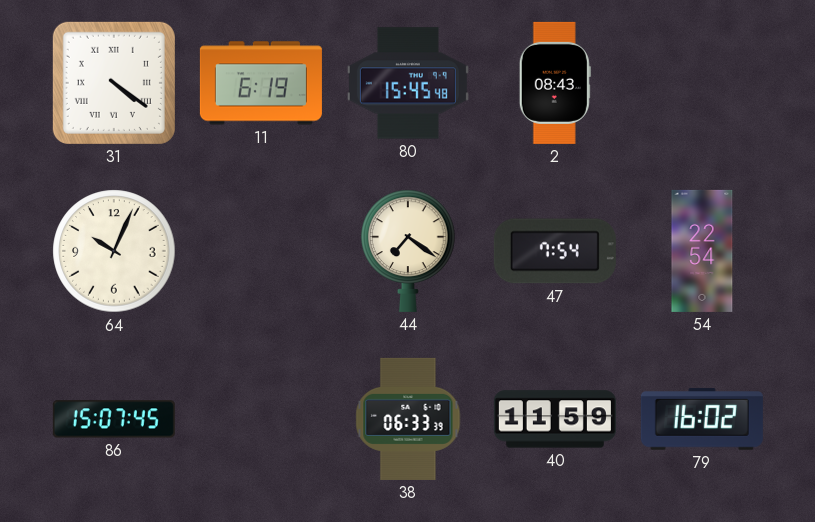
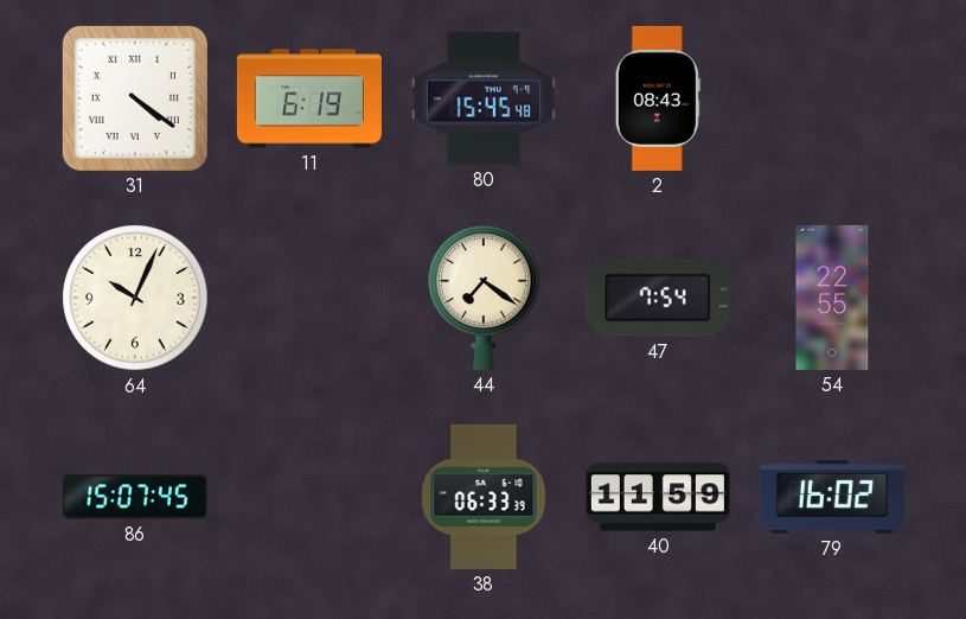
54: 22:54 -> 22:55 (832, 298)
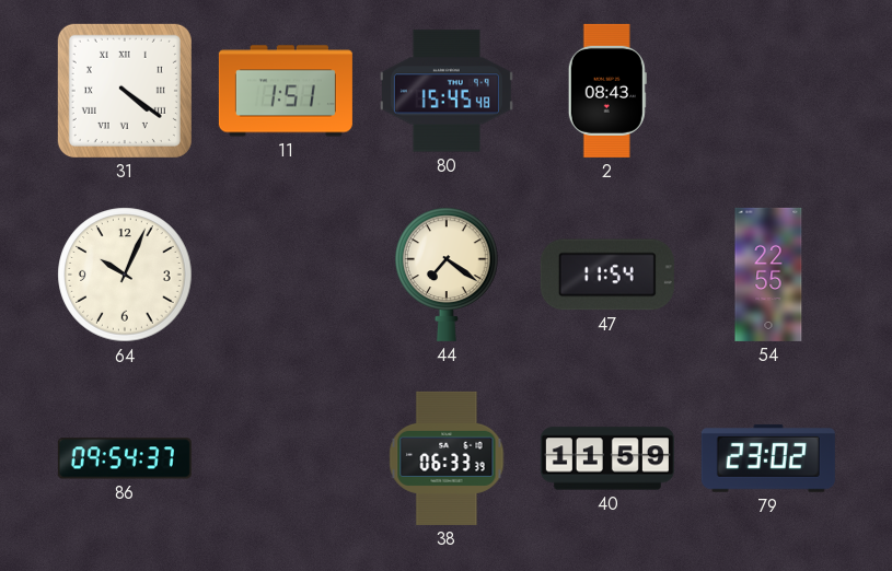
11: 6:19 -> 1:51 (286, 91)
47: 7:54 -> 11:54 (607, 275)
86: 15:07 -> 09:54 (125, 458)
79: 16:02 -> 23:02 (768, 458)
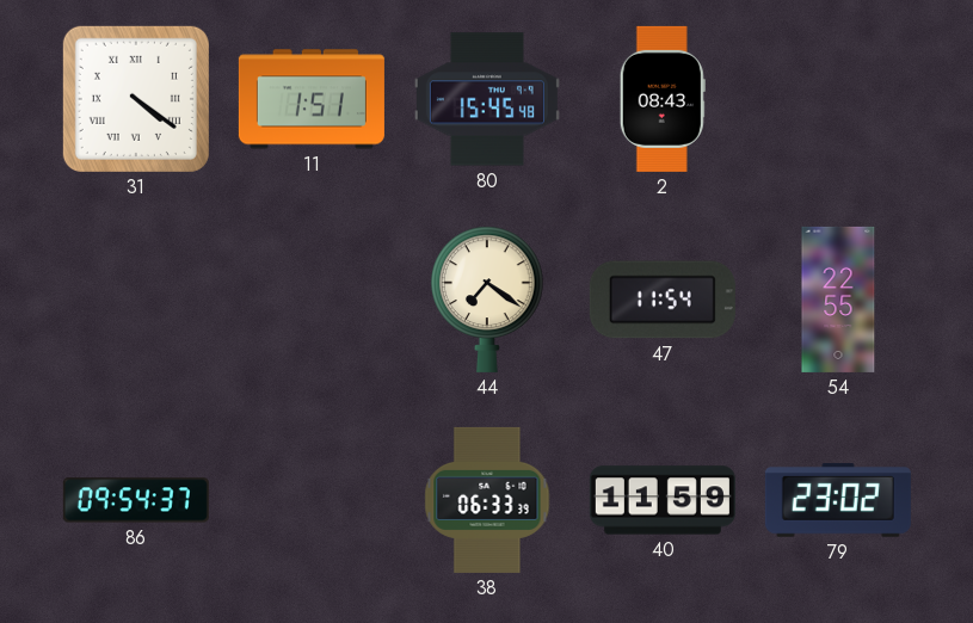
64: 10:04 -> none (125, 275)
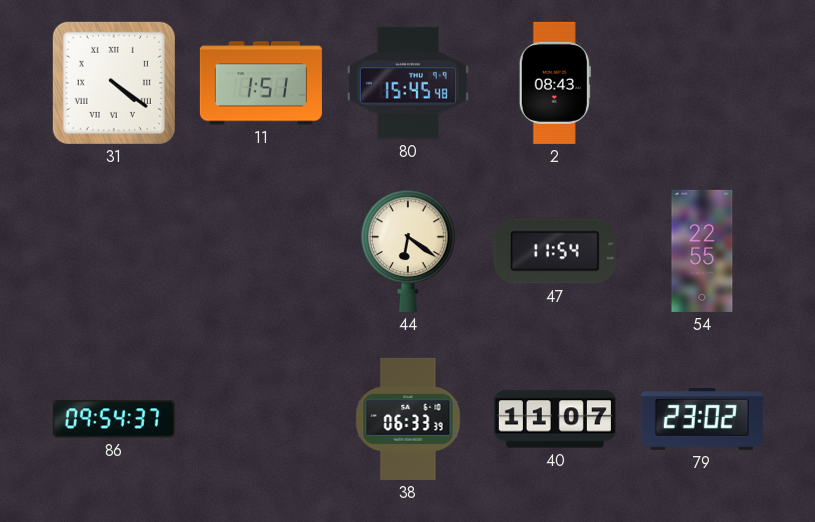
44: 7:21 -> 6:21 (409, 251)
40: 11:59 -> 11:07 (555, 419)
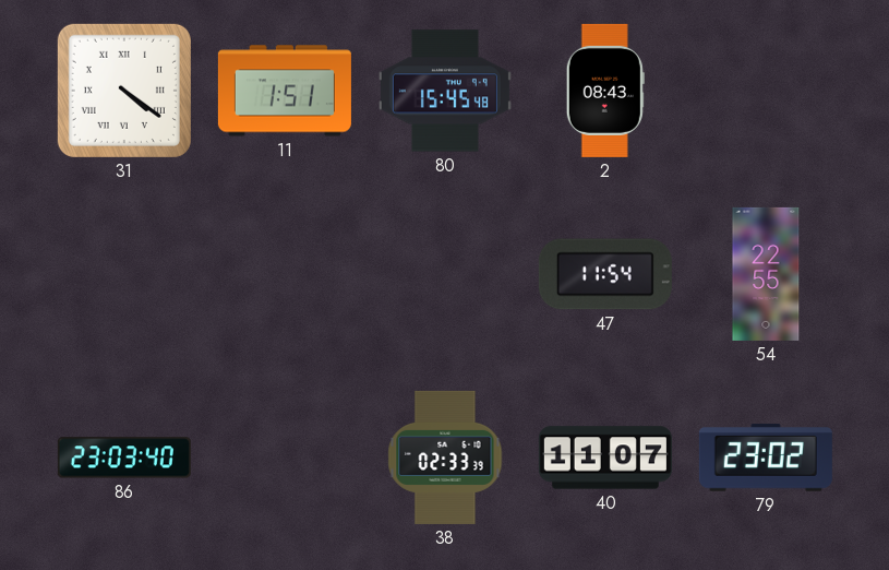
44: 6:21 -> none (409, 251)
86: 09:54 -> 23:03 (124, 458)
38: 06:33 -> 02:33 (445, 458)
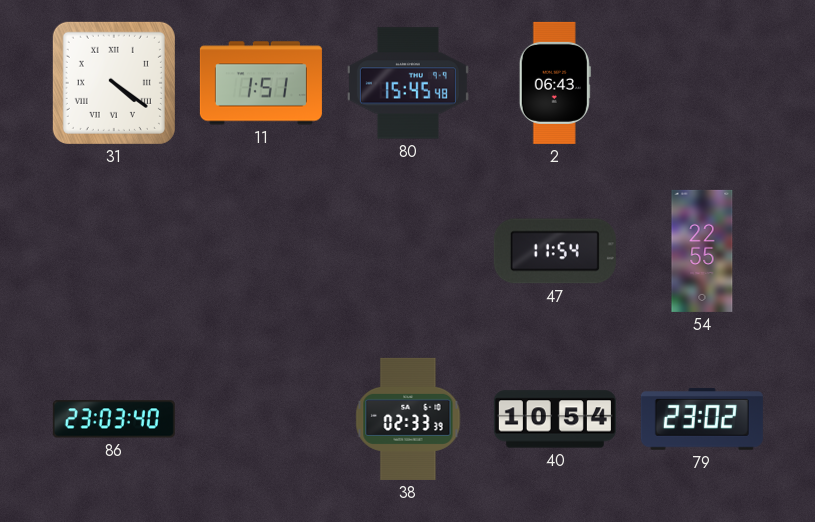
2: 08:43 -> 06:43 (555, 83)
40: 11:07 -> 10:54 (555, 419)
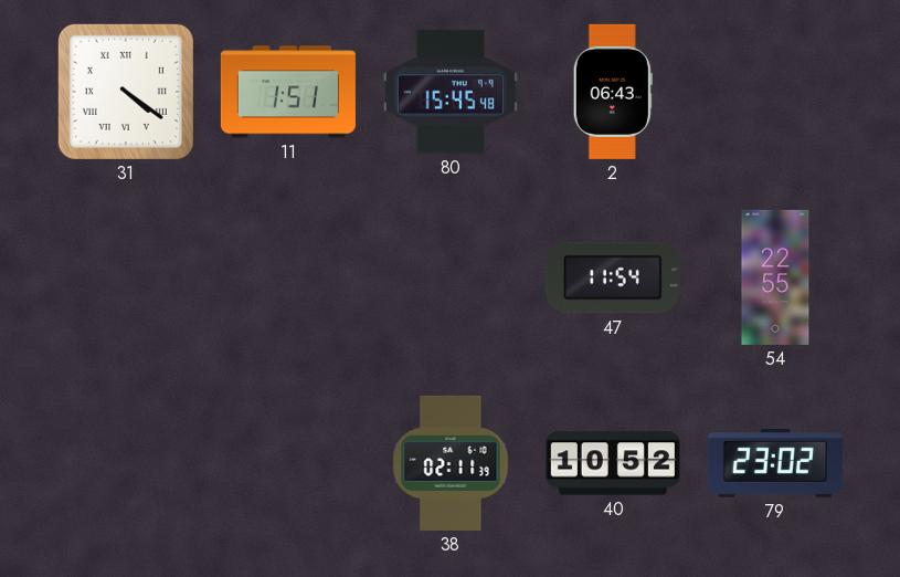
86: 23:03 -> none (114, 419)
38: 02:33 -> 02:11 (451, 463)
40: 10:54 -> 10:52 (613, 463)
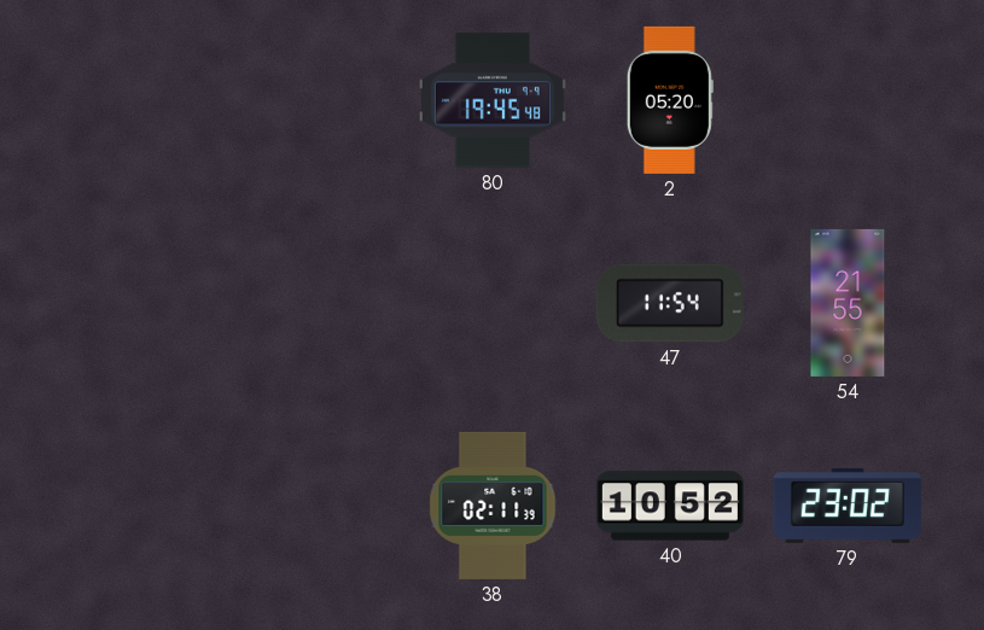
31: 4:21 -> none (126, 92)
11: 1:51 -> none (288, 92)
80: 15:45 -> 19:45 (493, 100)
2: 06:43 -> 05:20 (670, 100)
54: 22:55 -> 21:55 (848, 303)
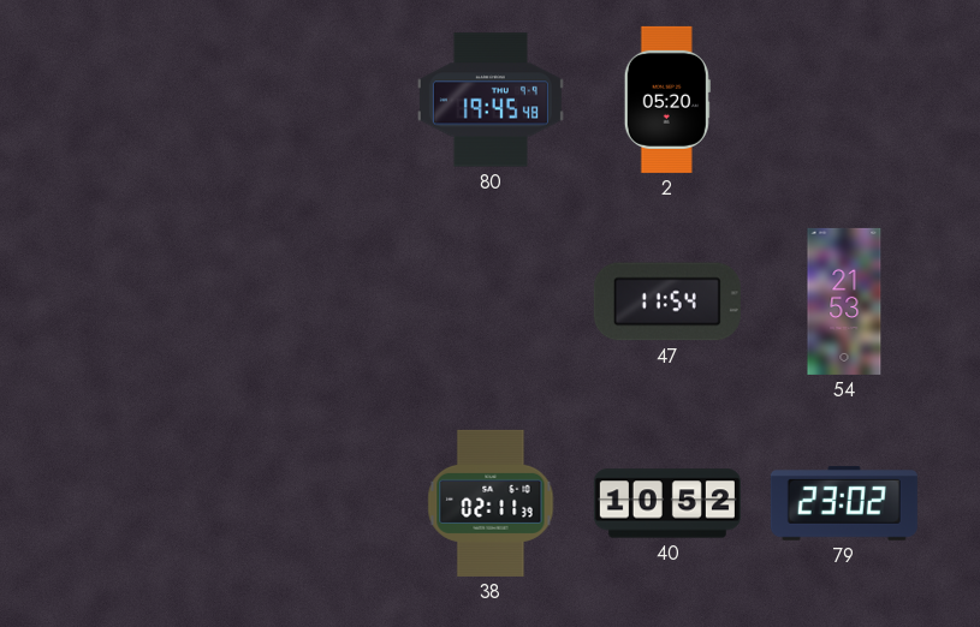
54: 21:55 -> 21:53 (844, 301)
